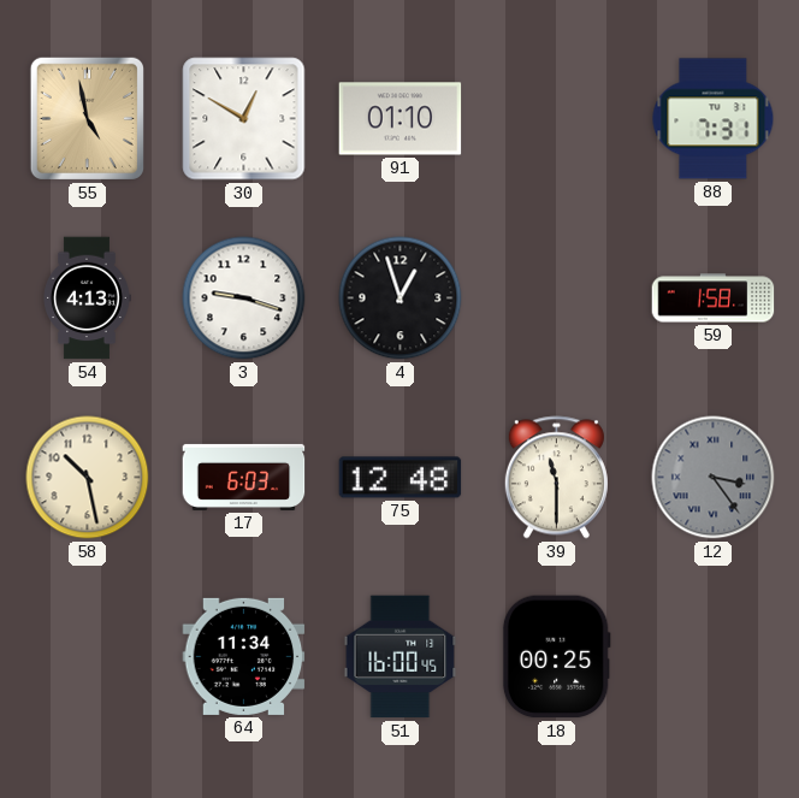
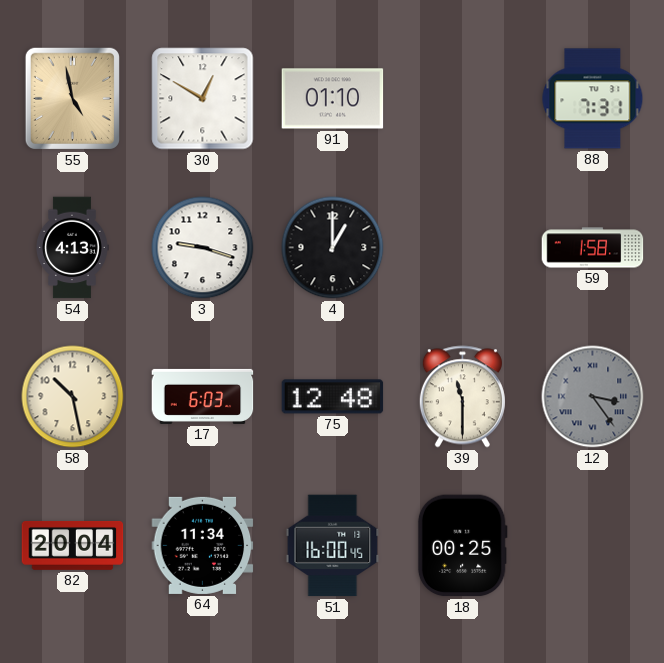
4: 12:57 -> 1:00 (333, 248)
82: none -> 20:04 (73, 545)
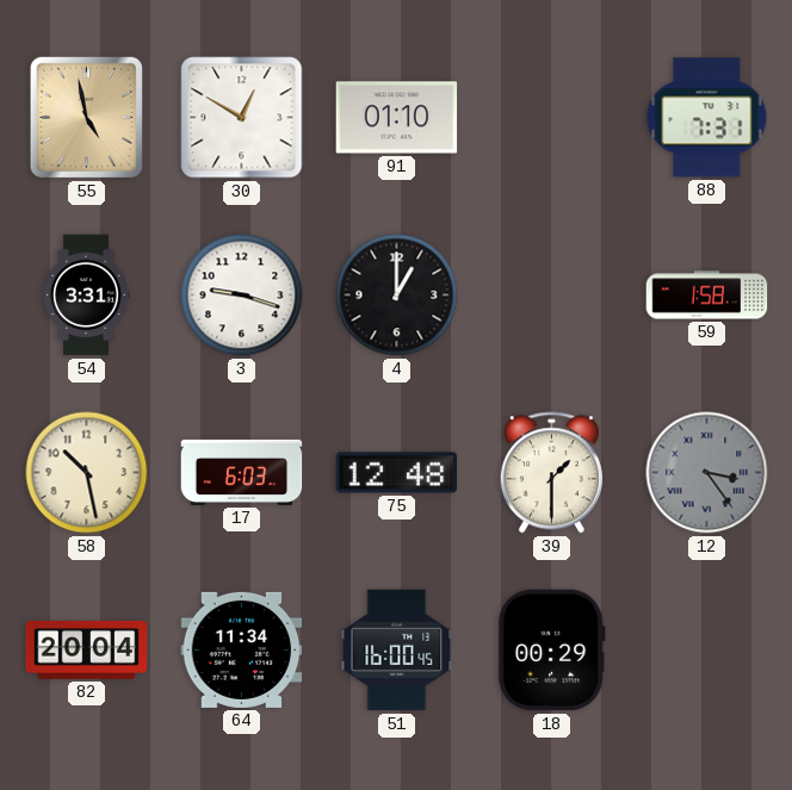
54: 4:13 -> 3:31 (87, 296)
39: 11:30 -> 1:30 (551, 473)
18: 00:25 -> 00:29 (551, 651)
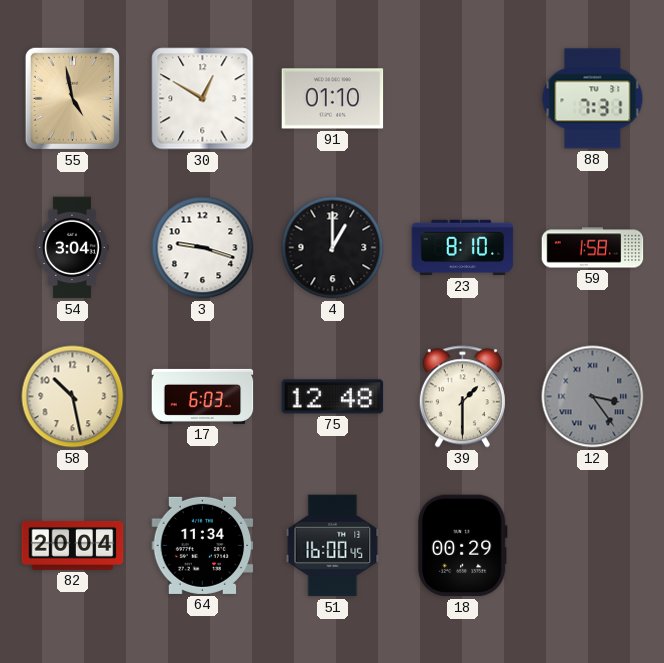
54: 3:31 -> 3:04 (73, 248)
23: none -> 8:10 (463, 248)
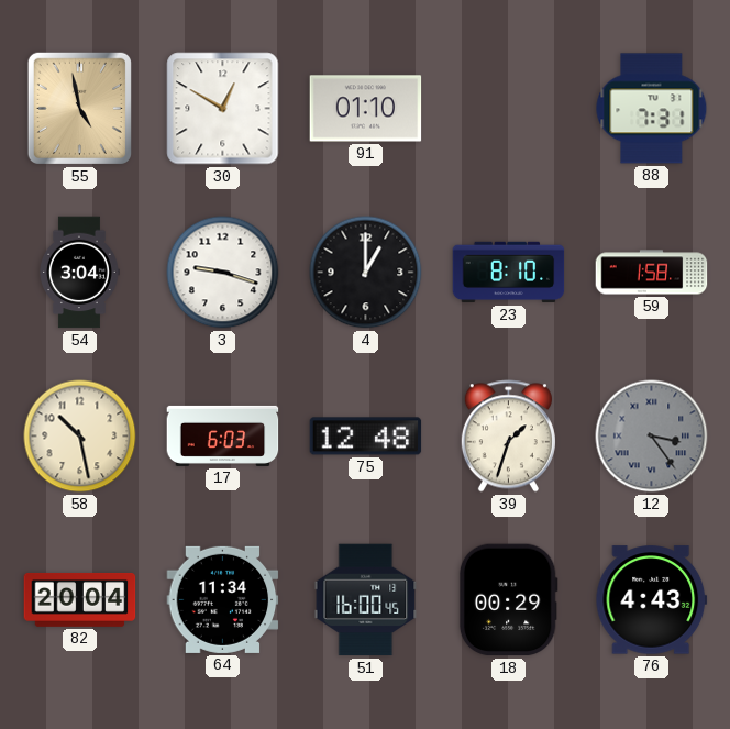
39: 1:30 -> 1:33 (508, 437)
76: none -> 4:43 (652, 600)
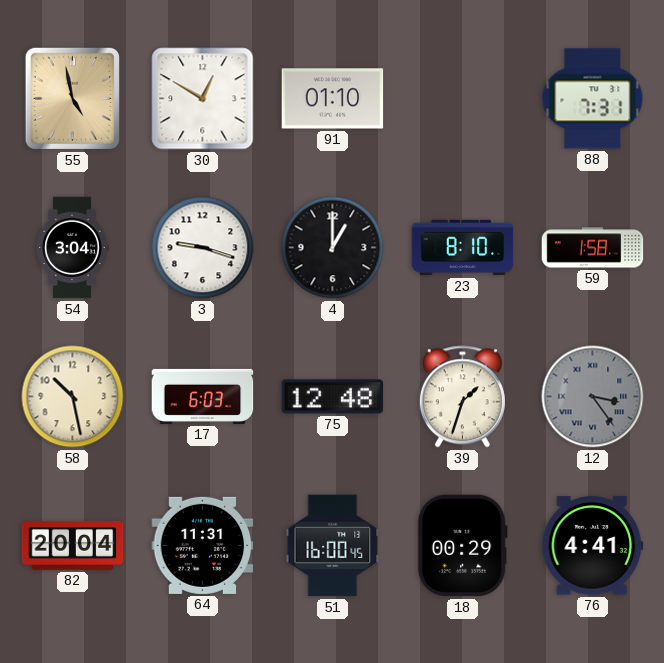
64: 11:34 -> 11:31 (203, 545)
76: 4:43 -> 4:41 (593, 546)
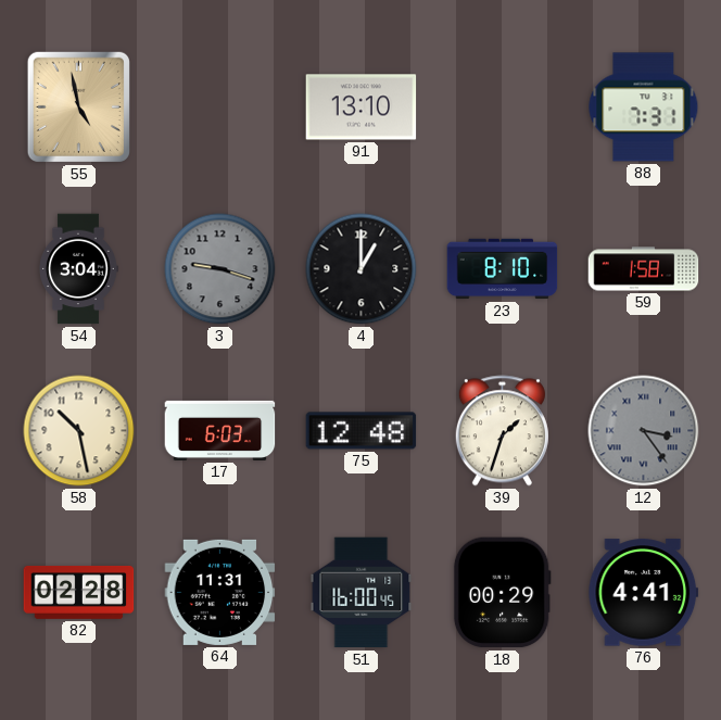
30: 12:50 -> none (203, 99)
91: 01:10 -> 13:10 (362, 108)
3 dial: white -> grey (220, 269)
82: 20:04 -> 02:28 (79, 592)
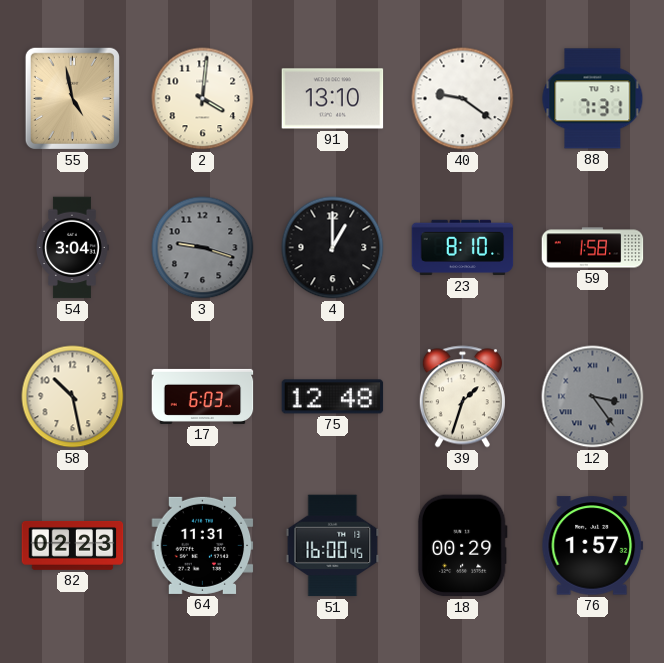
2: none -> 4:01 (203, 99)
40: none -> 9:21 (463, 99)
82: 02:28 -> 02:23 (73, 545)
76: 4:41 -> 1:57 (593, 546)
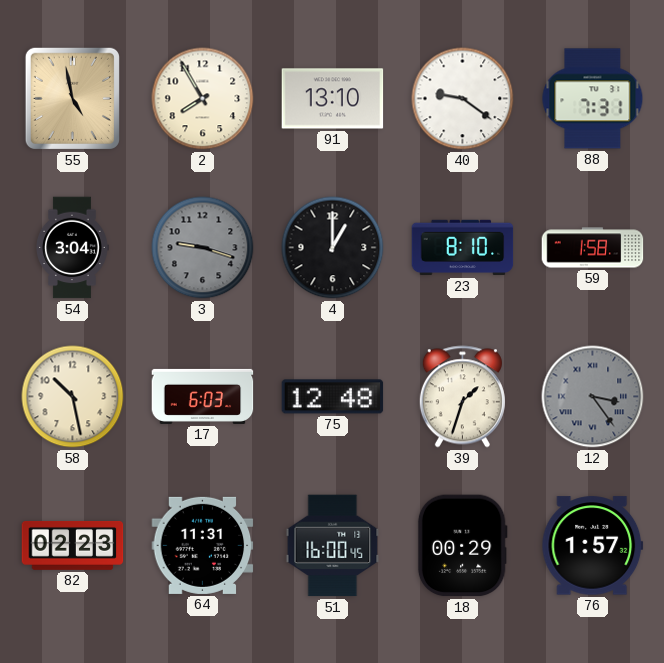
2: 4:01 -> 7:55 (203, 99)
